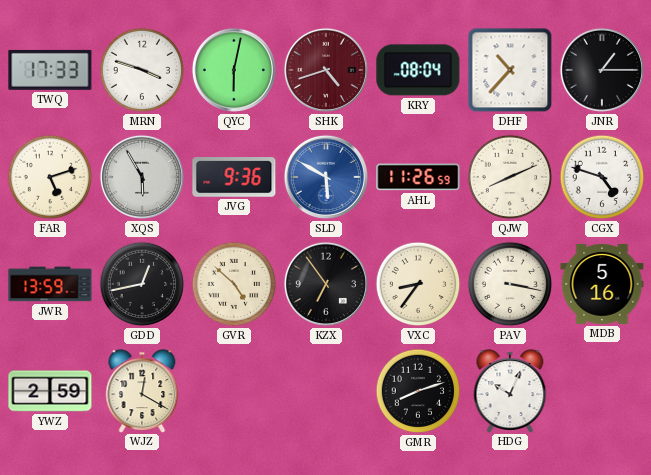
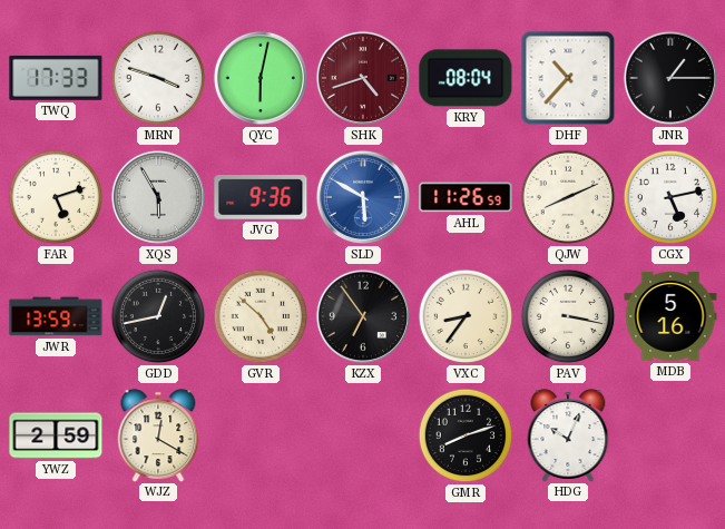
CGX: 4:48 -> 5:13 (670, 197)
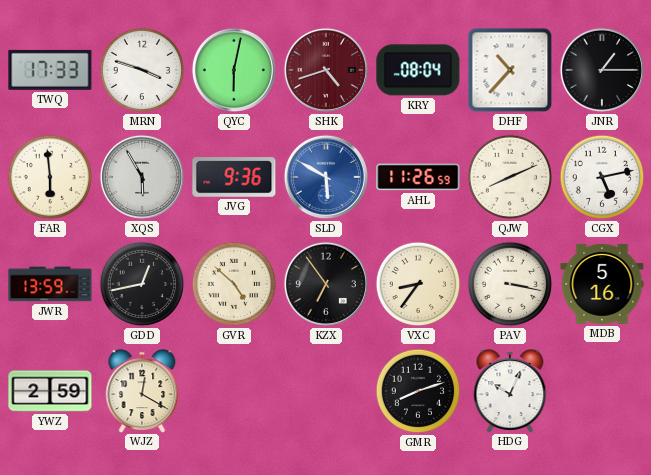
FAR: 5:12 -> 5:59 (50, 177)
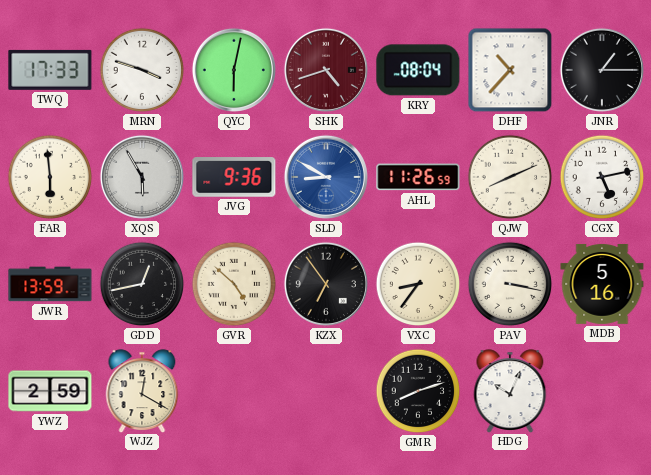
SLD: 5:50 -> 8:50 (326, 177)
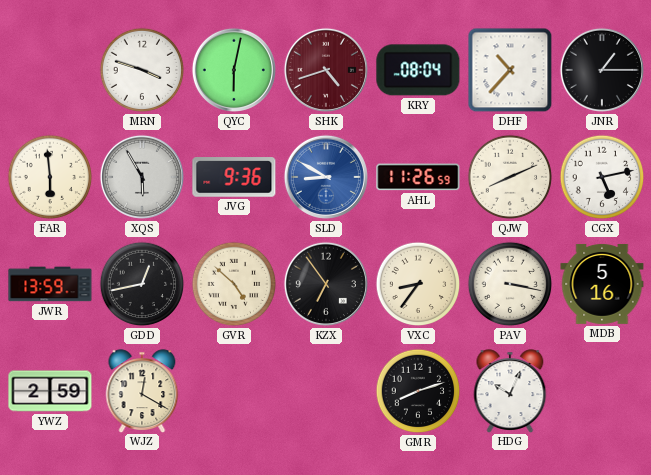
TWQ: 17:33 -> none (50, 70)
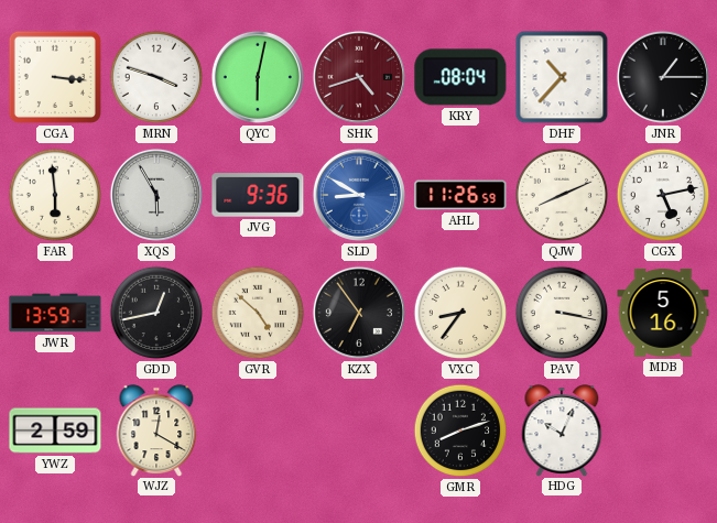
CGA: none -> 3:16 (55, 77)
